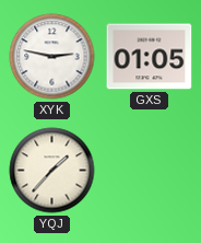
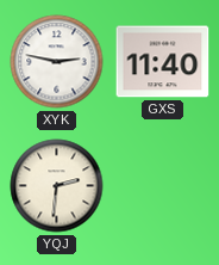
GXS: 01:05 -> 11:40 (163, 62)
YQJ: 1:37 -> 2:31 (57, 186)
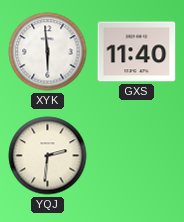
XYK: 2:47 -> 5:59 (48, 52)
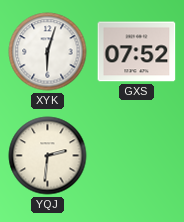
XYK: 5:59 -> 6:03 (48, 52)
GXS: 11:40 -> 07:52 (137, 52)
